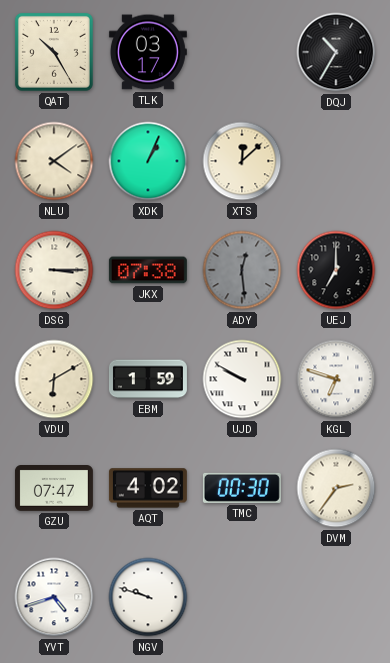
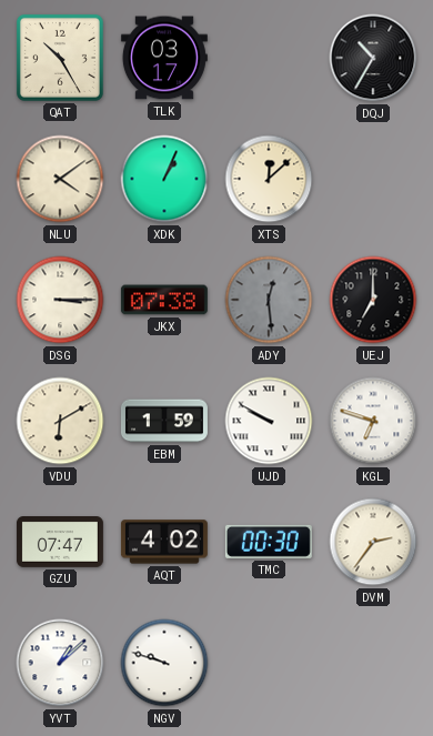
YVT: 4:42 -> 1:08 (60, 663)
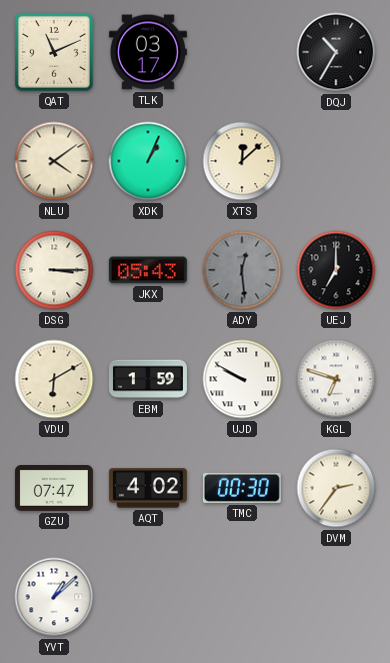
QAT: 10:25 -> 11:11 (54, 52)
JKX: 07:38 -> 05:43 (148, 270)
NGV: 9:48 -> none (164, 663)
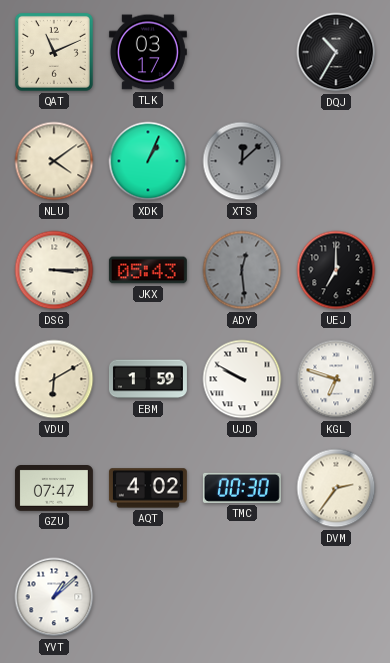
XTS dial: cream -> grey (242, 161)
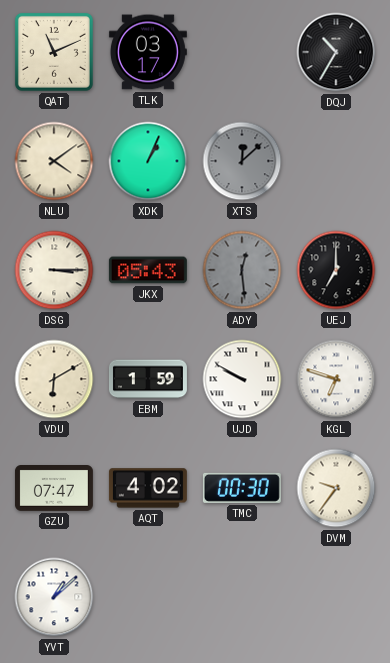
DVM: 2:36 -> 9:36 (336, 488)
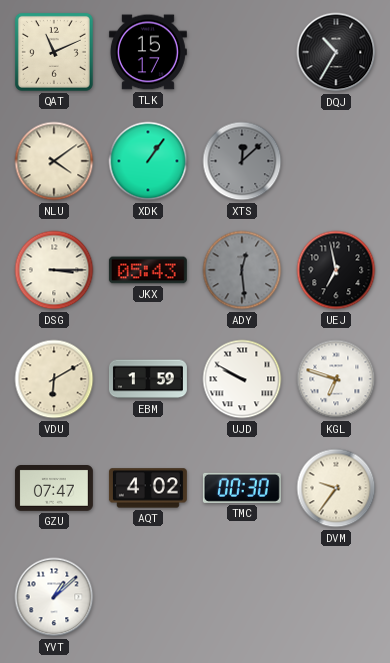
TLK: 03:17 -> 15:17 (148, 52)
XDK: 1:04 -> 1:06 (148, 161)
UEJ: 7:00 -> 6:58 (336, 270)
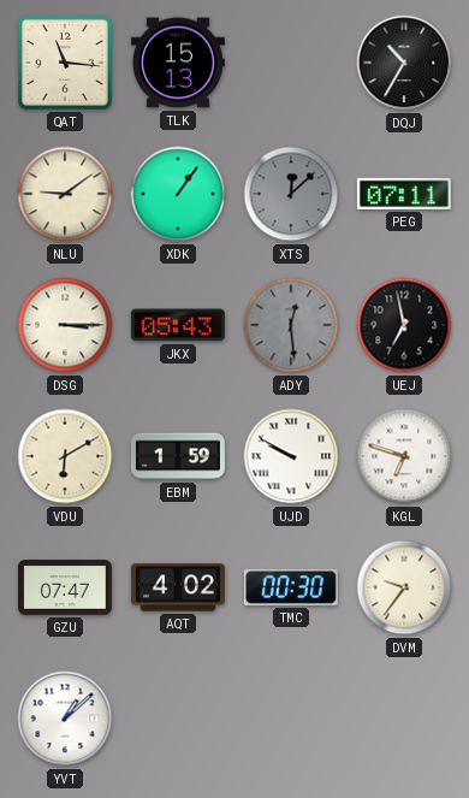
QAT: 11:11 -> 11:16 (65, 63)
TLK: 15:17 -> 15:13 (178, 63)
NLU: 4:09 -> 9:09 (65, 194)
PEG: none -> 07:11 (404, 194)
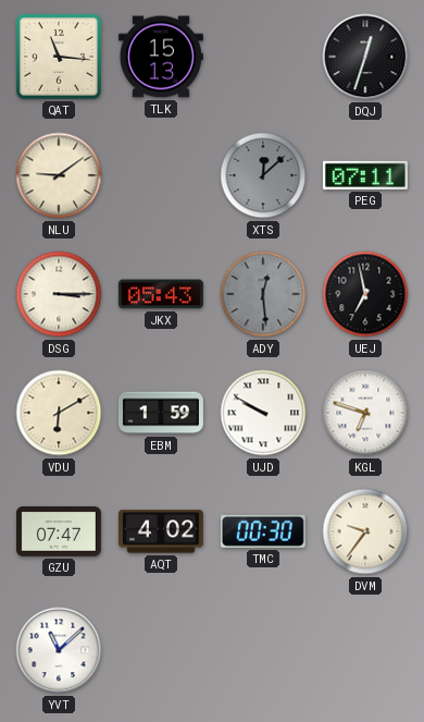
DQJ: 10:35 -> 12:33 (365, 57)
XDK: 1:06 -> none (178, 194)
YVT: 1:08 -> 11:08 (59, 650)
